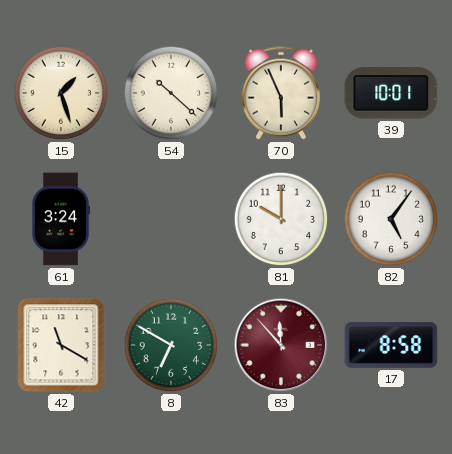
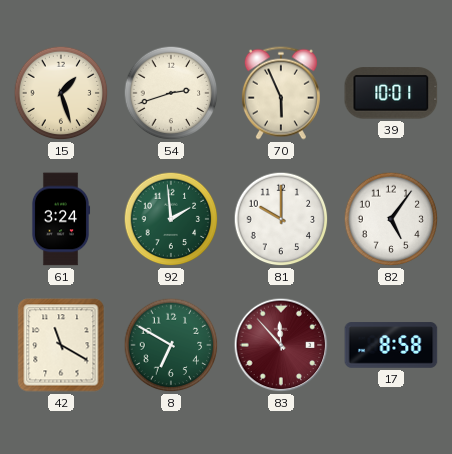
54: 10:22 -> 2:42 (171, 93)
92: none -> 1:59 (171, 219)
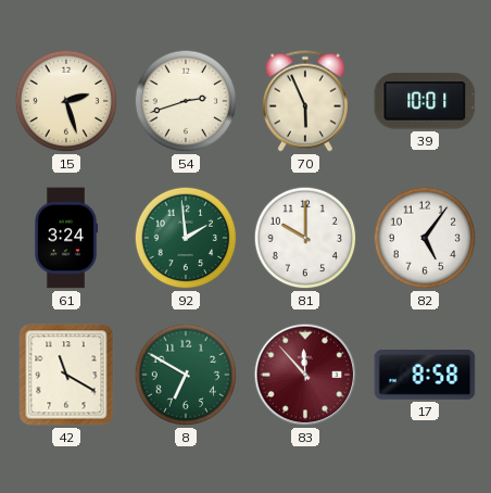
15: 1:27 -> 2:27 (66, 101)
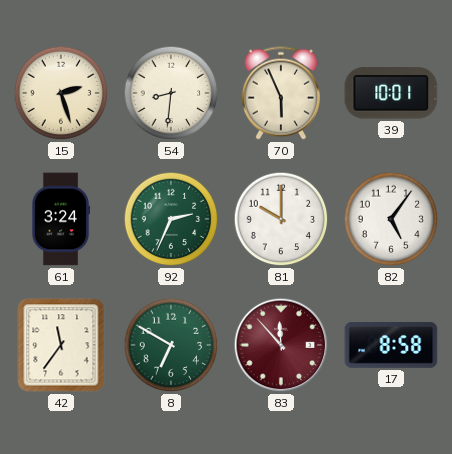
54: 2:42 -> 8:31 (171, 93)
92: 1:59 -> 2:34 (171, 219)
42: 11:20 -> 11:36 (61, 345)
